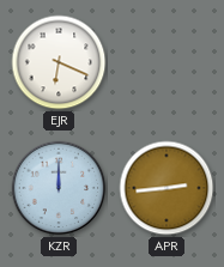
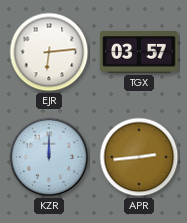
EJR: 6:19 -> 6:14 (49, 52)
TGX: none -> 03:57 (140, 52)
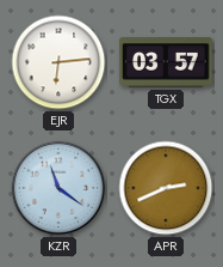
KZR: 12:00 -> 11:21 (58, 188)
APR: 2:44 -> 2:41 (166, 188)
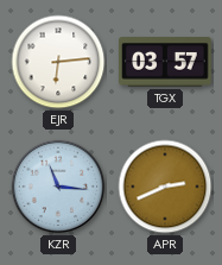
KZR: 11:21 -> 11:16 (58, 187)
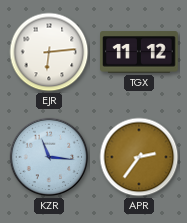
TGX: 03:57 -> 11:12 (140, 52)
APR: 2:41 -> 2:36 (139, 157)
